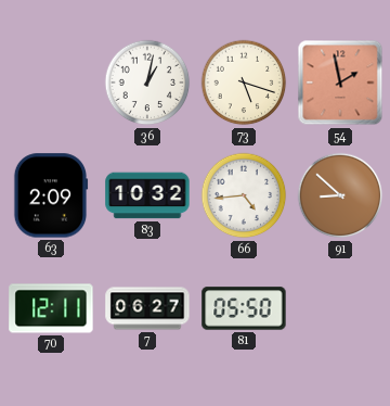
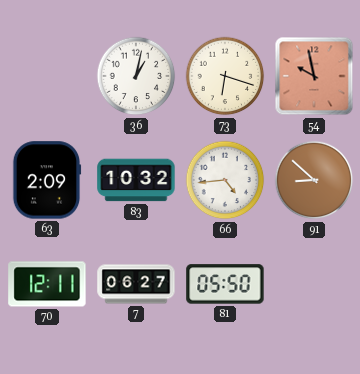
73: 5:18 -> 6:18 (225, 76)
54: 1:58 -> 9:58 (314, 76)
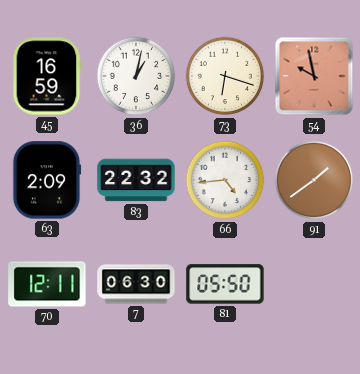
45: none -> 16:59 (47, 76)
83: 10:32 -> 22:32 (136, 180)
91: 8:52 -> 1:39 (314, 180)
7: 06:27 -> 06:30 (136, 284)
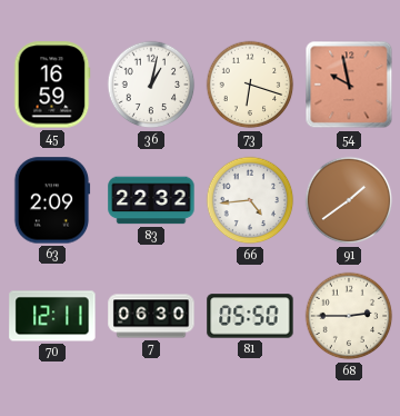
68: none -> 2:45 (349, 316)
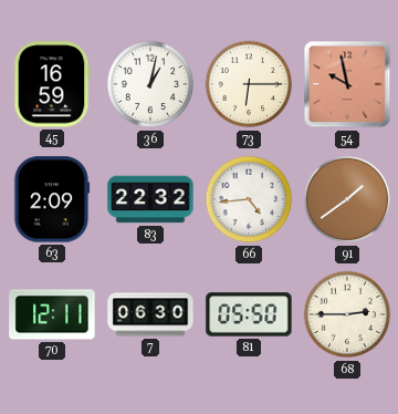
73: 6:18 -> 6:15 (249, 84)
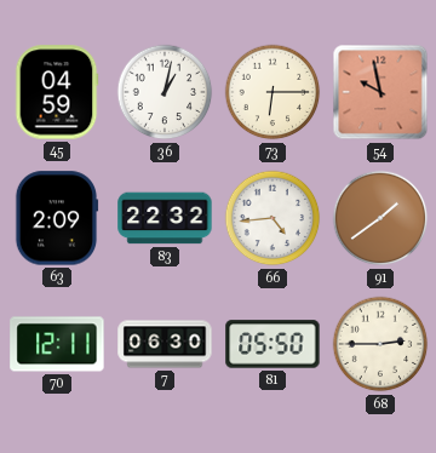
45: 16:59 -> 04:59 (57, 92)
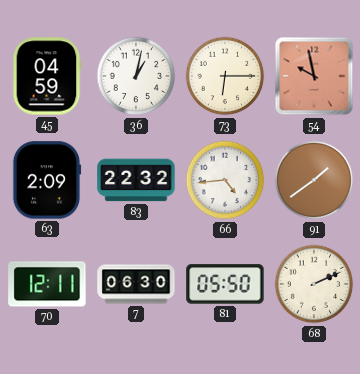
68: 2:45 -> 2:11 (314, 284)
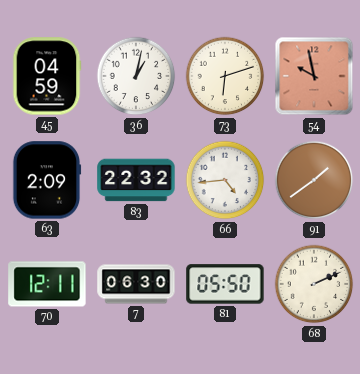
73: 6:15 -> 6:12 (225, 76)
